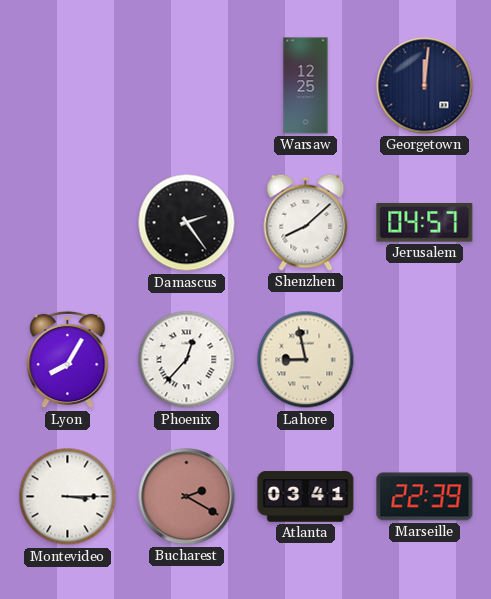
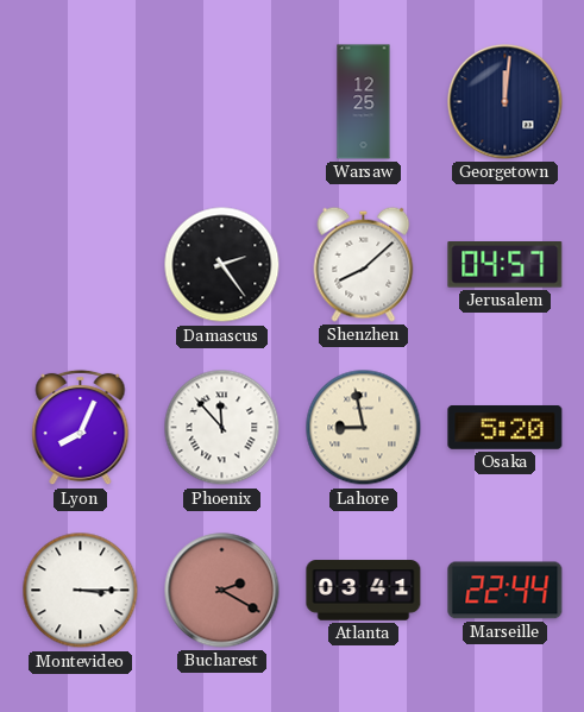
Lyon: 8:05 -> 8:04 (81, 428)
Phoenix: 12:37 -> 11:53 (222, 428)
Osaka: none -> 5:20 (505, 428)
Marseille: 22:39 -> 22:44 (505, 591)
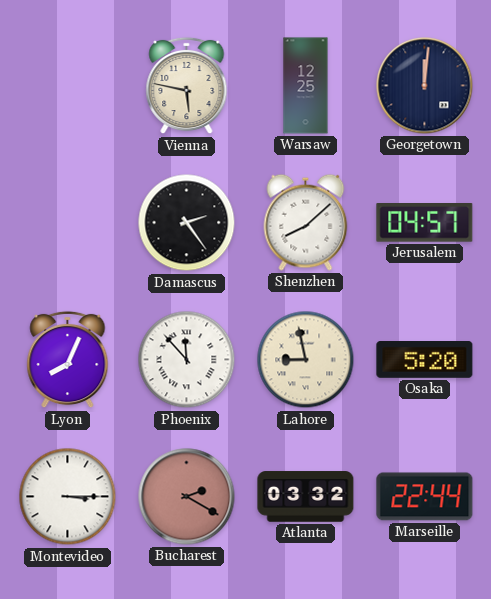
Vienna: none -> 5:47 (187, 86)
Atlanta: 03:41 -> 03:32 (306, 497)
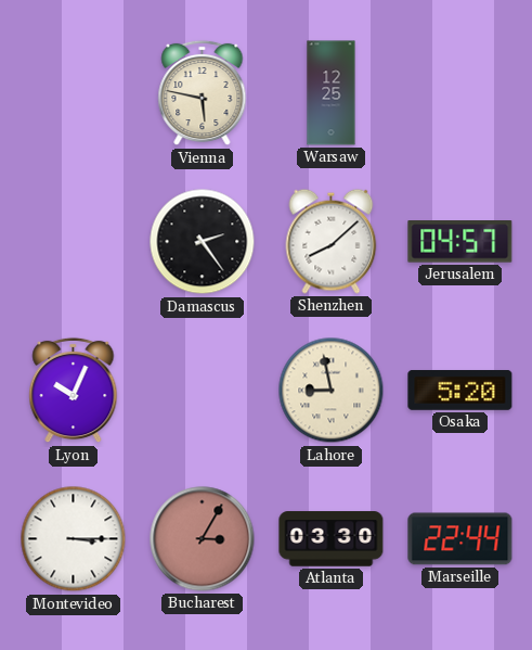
Georgetown: 12:01 -> none (425, 86)
Lyon: 8:04 -> 10:04 (74, 391)
Phoenix: 11:53 -> none (187, 360)
Bucharest: 2:20 -> 3:05 (203, 539)
Atlanta: 03:32 -> 03:30 (332, 539)
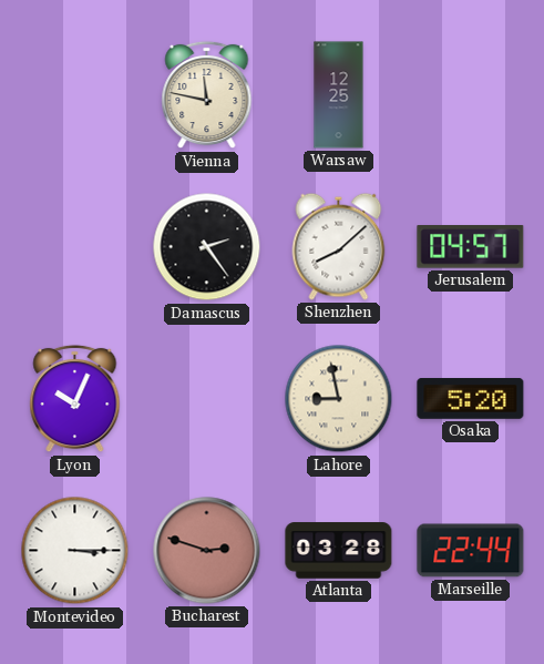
Vienna: 5:47 -> 11:47 (207, 95)
Bucharest: 3:05 -> 2:48 (207, 551)
Atlanta: 03:30 -> 03:28 (339, 551)
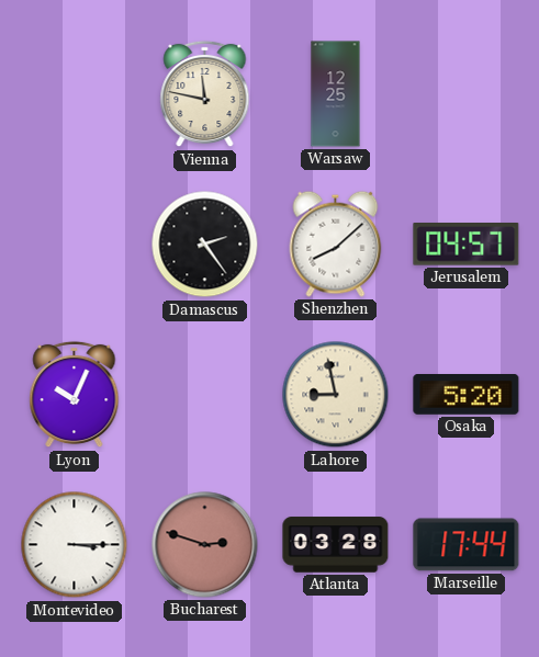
Marseille: 22:44 -> 17:44 (467, 545)
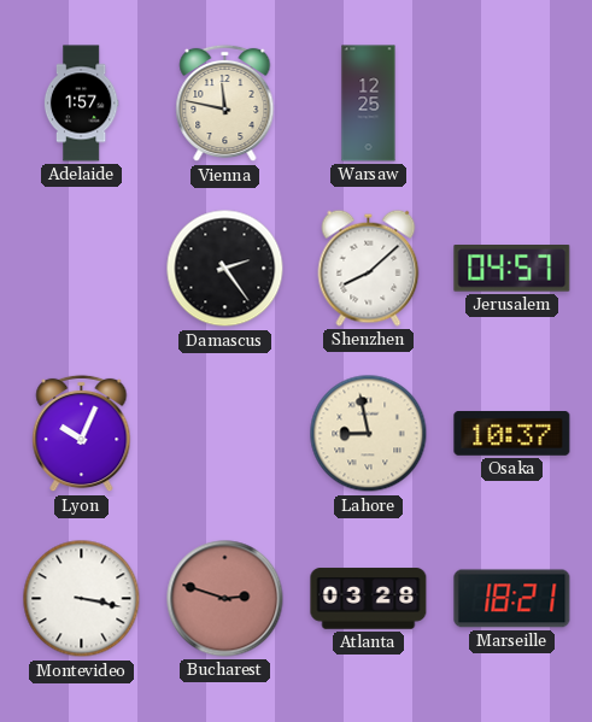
Adelaide: none -> 1:57 (81, 104)
Osaka: 5:20 -> 10:37 (512, 434)
Montevideo: 3:15 -> 3:17 (82, 599)
Marseille: 17:44 -> 18:21 (512, 599)
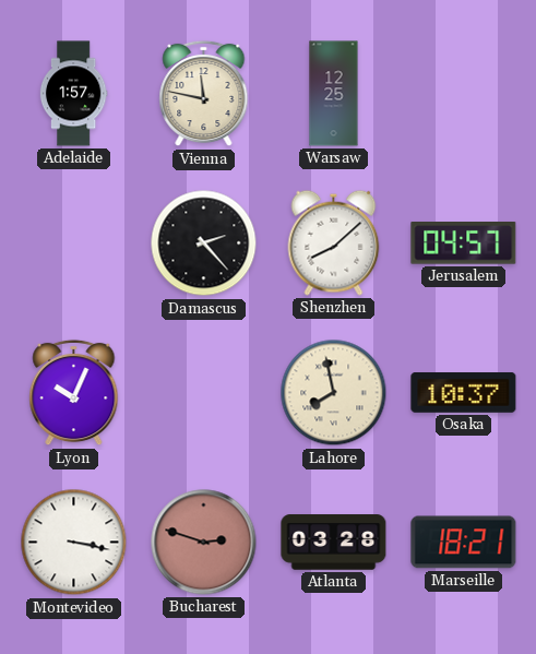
Damascus: 2:24 -> 2:23 (204, 243)
Lahore: 8:58 -> 7:58 (334, 393)
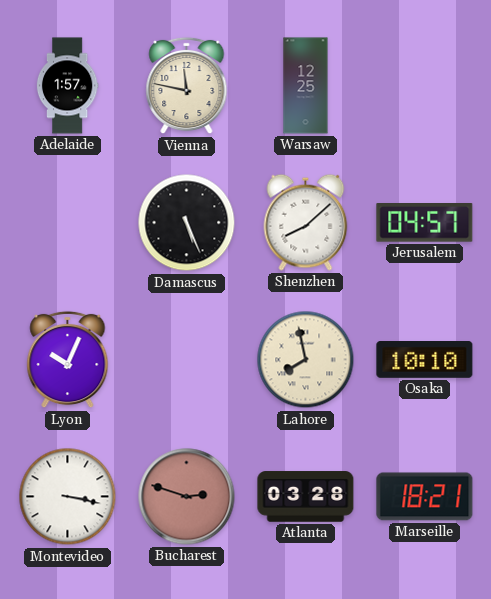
Damascus: 2:23 -> 5:26 (187, 223)
Osaka: 10:37 -> 10:10 (425, 360)
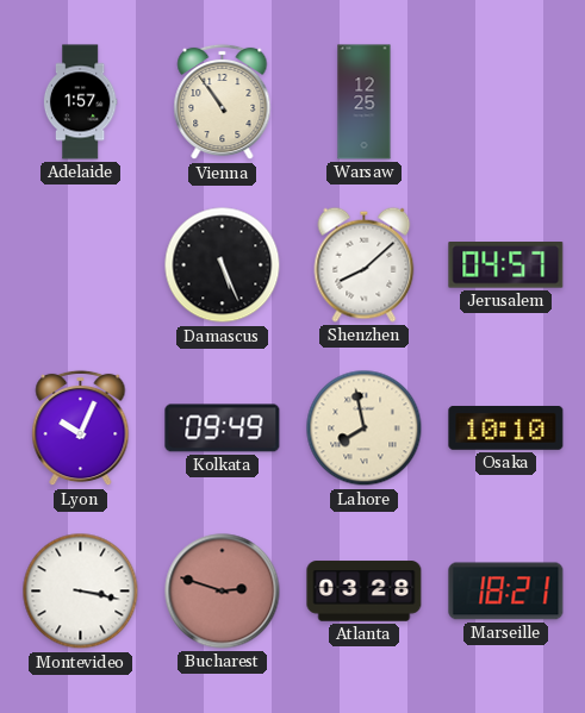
Vienna: 11:47 -> 10:54 (223, 102)
Kolkata: none -> 09:49 (223, 429)
